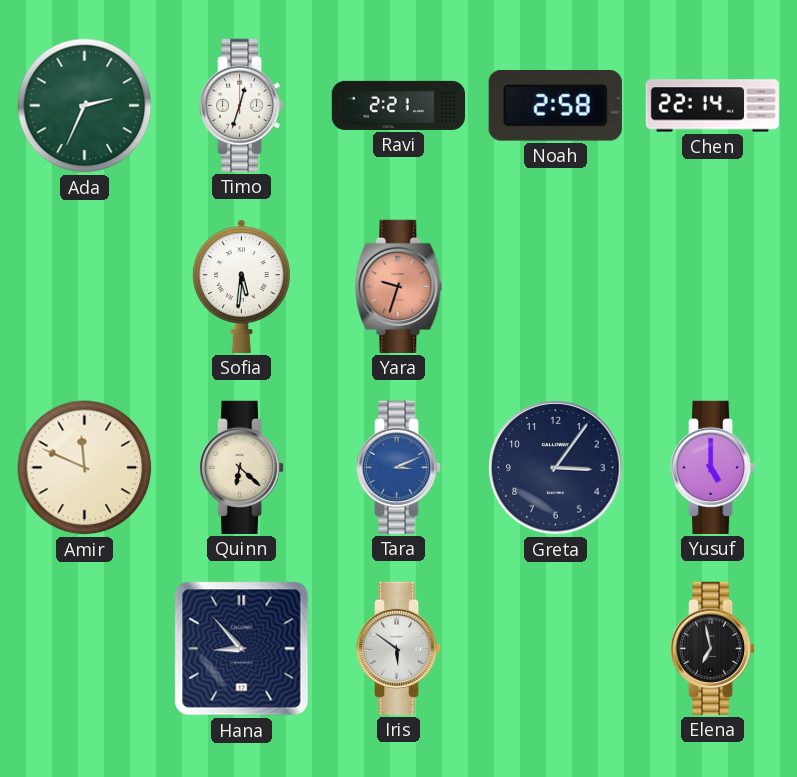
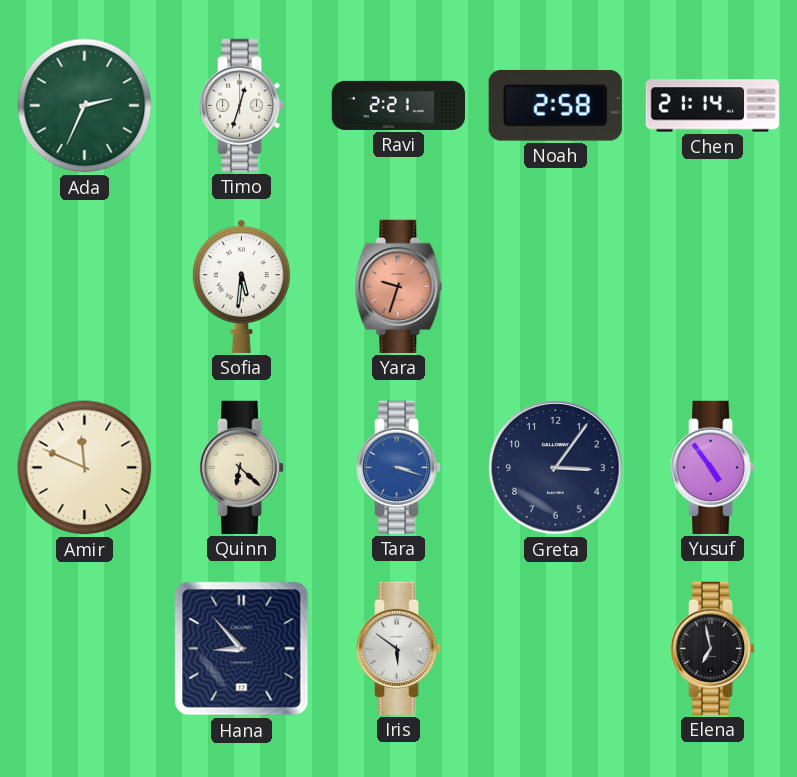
Chen: 22:14 -> 21:14 (713, 106)
Tara: 3:11 -> 3:18 (399, 467)
Yusuf: 5:00 -> 4:54 (713, 467)
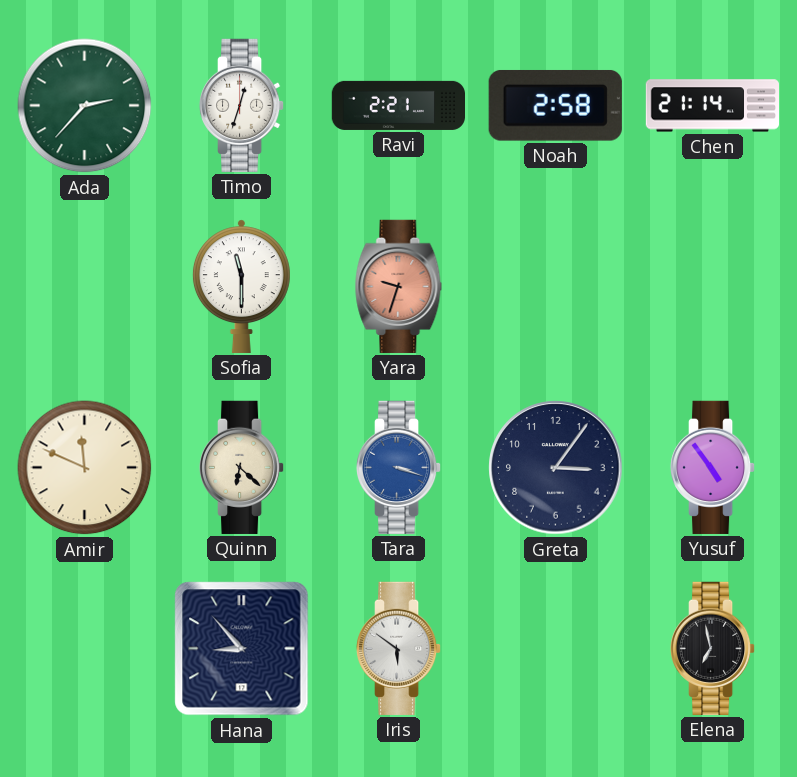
Ada: 2:34 -> 2:37 (85, 106)
Sofia: 5:31 -> 11:30 (241, 286)
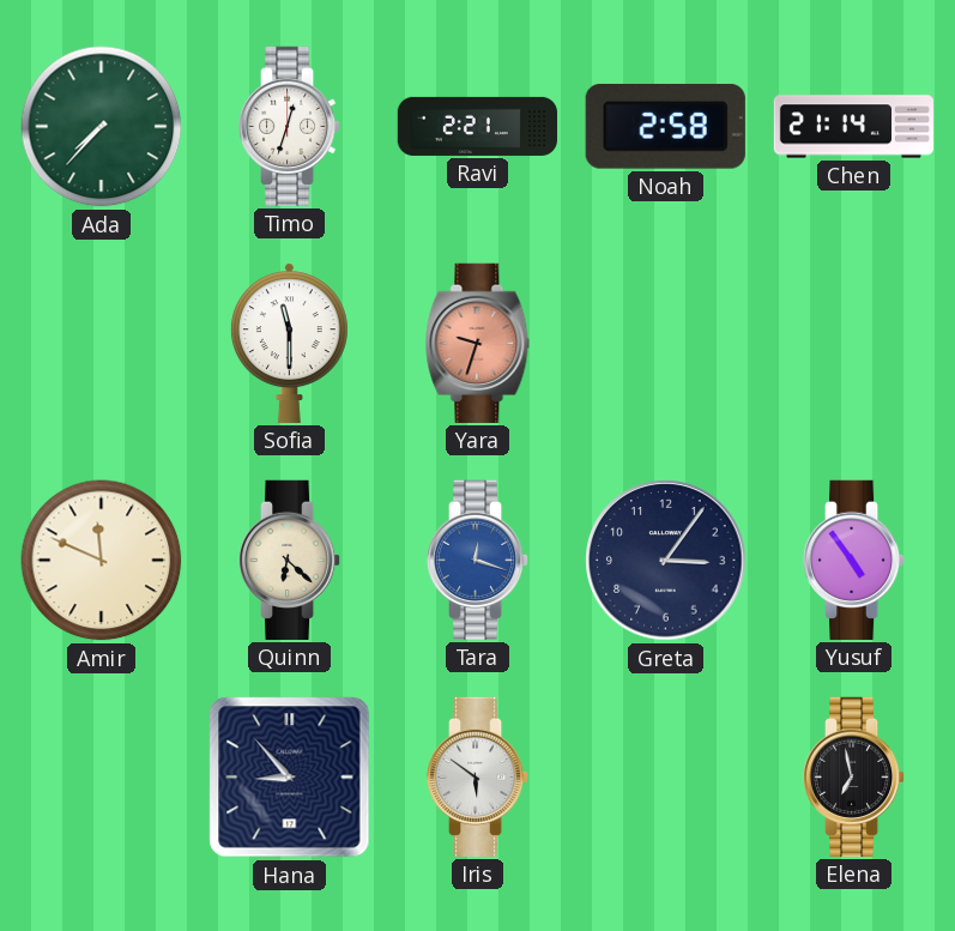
Ada: 2:37 -> 7:37 (102, 127)
Tara: 3:18 -> 12:18 (478, 560)
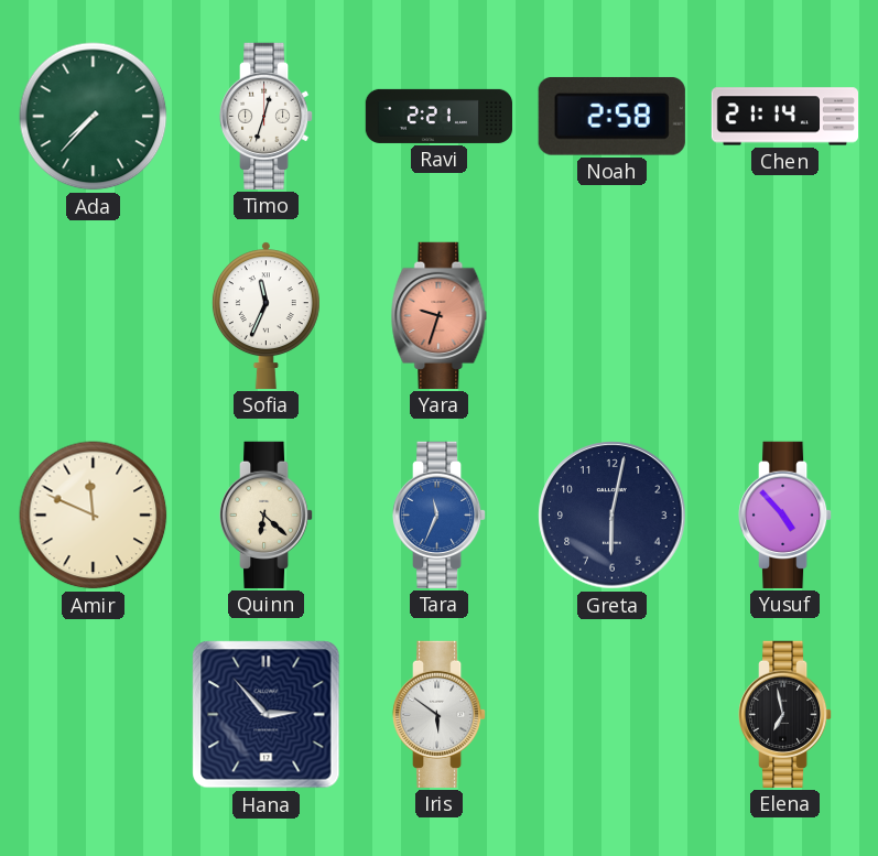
Sofia: 11:30 -> 11:34 (265, 315)
Tara: 12:18 -> 11:34 (440, 514)
Greta: 3:06 -> 6:02 (613, 516)
Yusuf: 4:54 -> 4:53 (785, 514)
Hana: 8:53 -> 2:53 (267, 715)
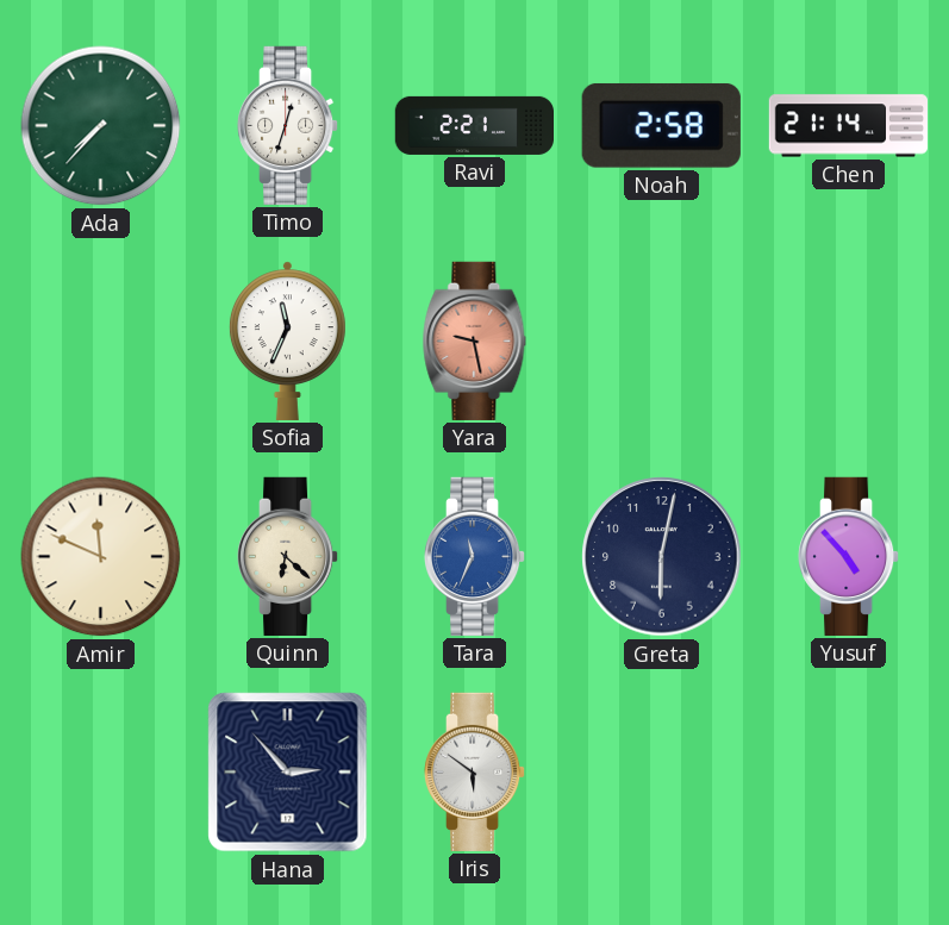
Yara: 9:33 -> 9:28 (475, 340)
Elena: 6:58 -> none (785, 714)
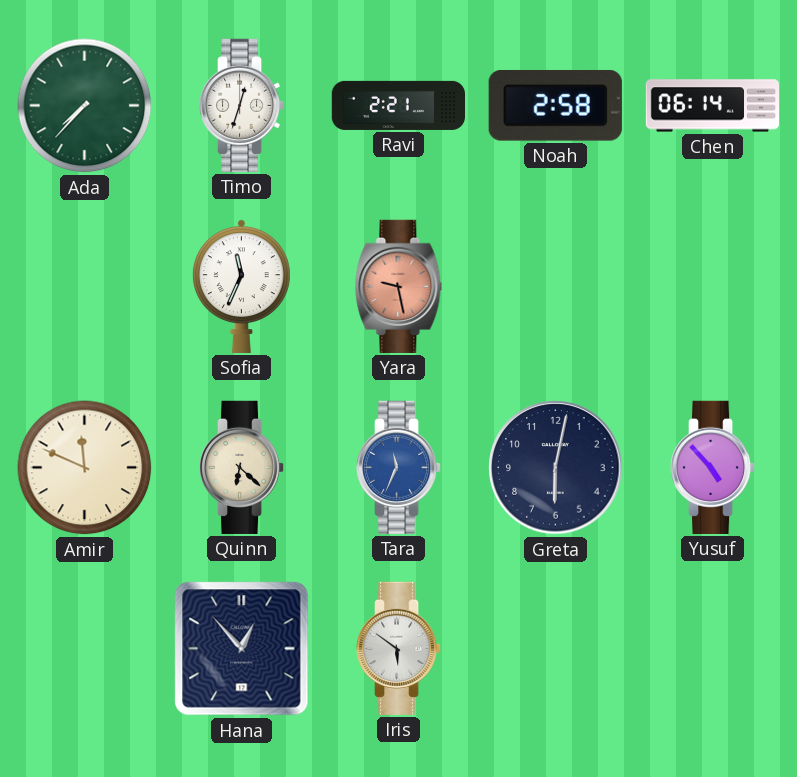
Chen: 21:14 -> 06:14 (713, 106)
Hana: 2:53 -> 12:53 (242, 649)
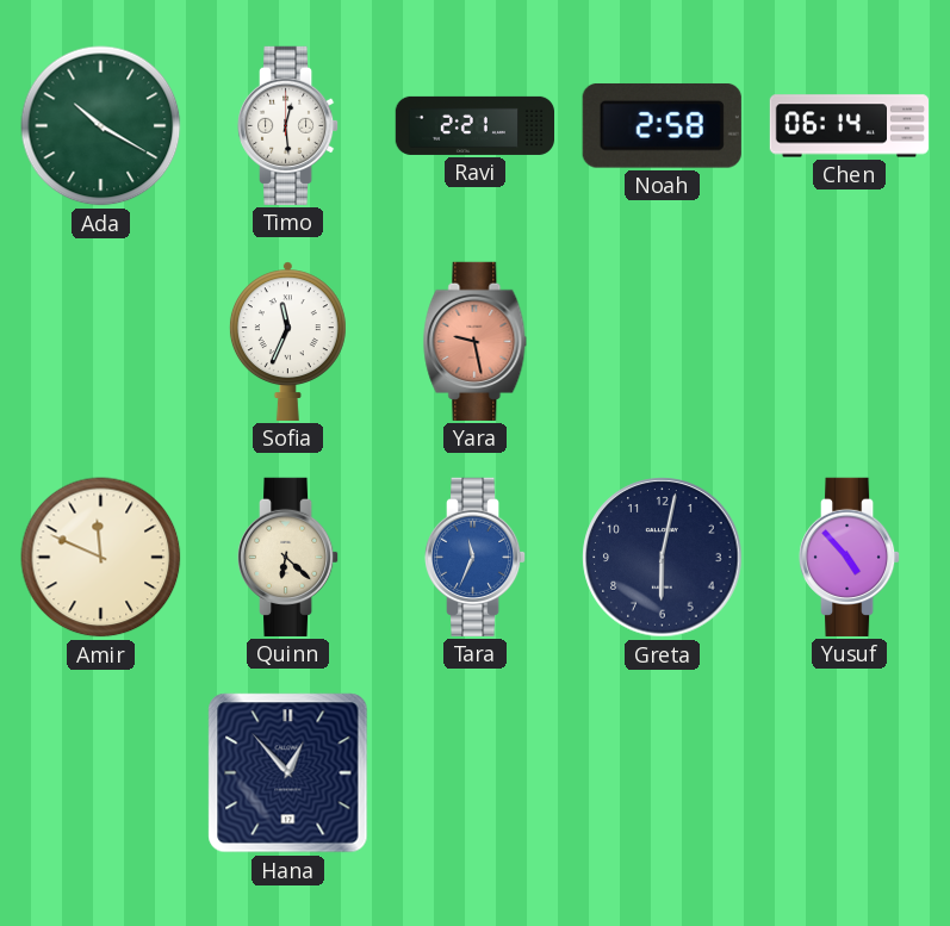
Ada: 7:37 -> 10:20 (101, 126)
Timo: 12:33 -> 12:29 (288, 125)
Iris: 5:51 -> none (399, 648)
